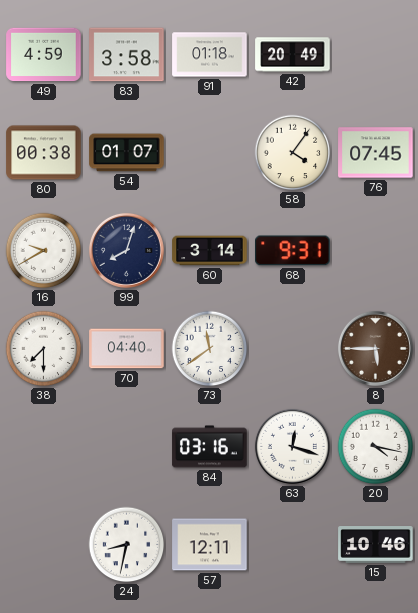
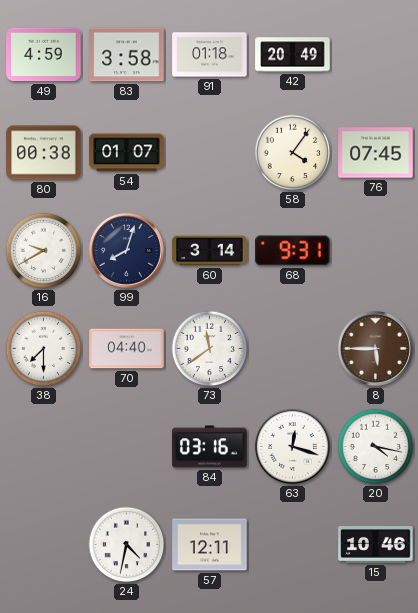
24: 8:32 -> 4:32 (127, 545)
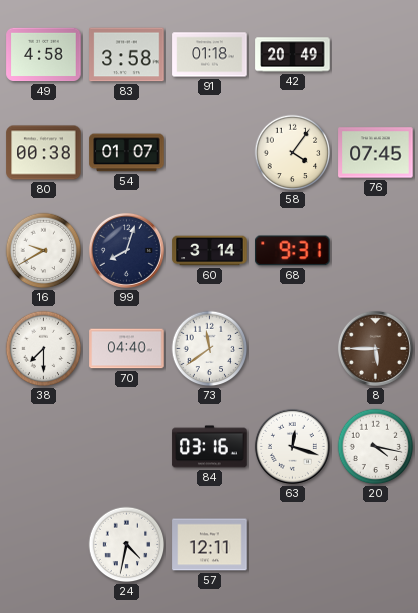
49: 4:59 -> 4:58 (44, 55)
15: 10:46 -> none (376, 545)
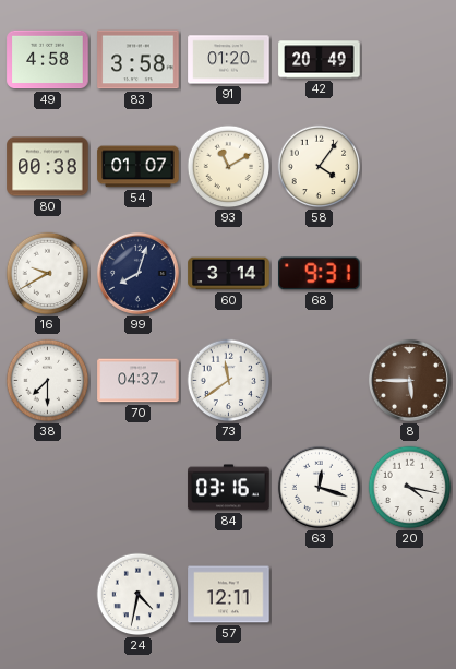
91: 01:18 -> 01:20 (229, 60)
93: none -> 11:10 (229, 167)
76: 07:45 -> none (376, 153)
70: 04:40 -> 04:37 (139, 381)
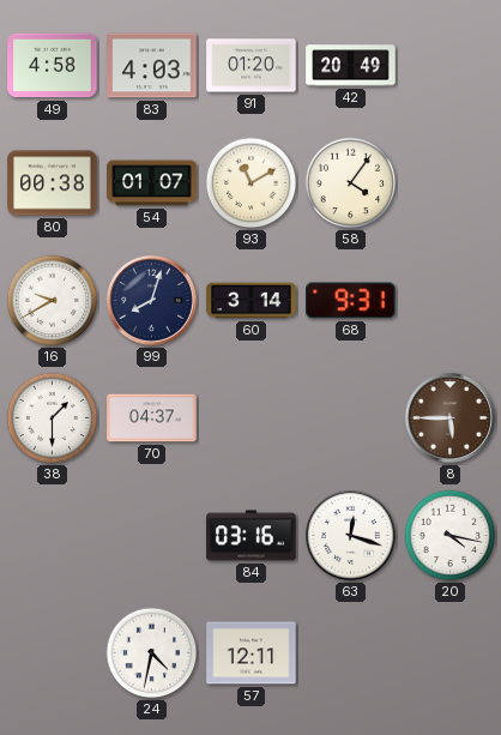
83: 3:58 -> 4:03 (152, 66)
38: 7:30 -> 1:30 (53, 418)
73: 11:39 -> none (229, 381)
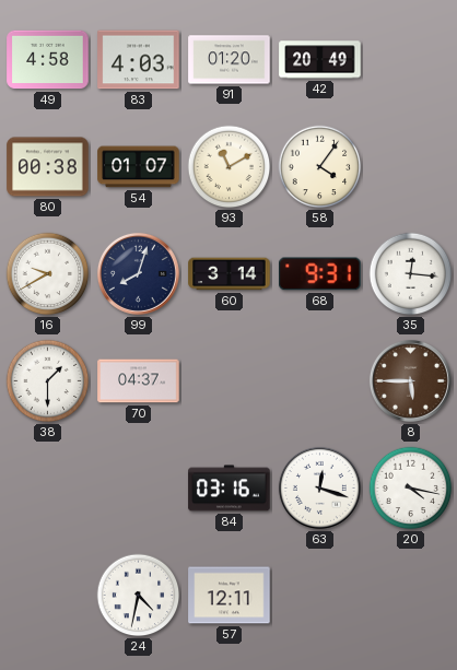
35: none -> 12:16 (411, 274)
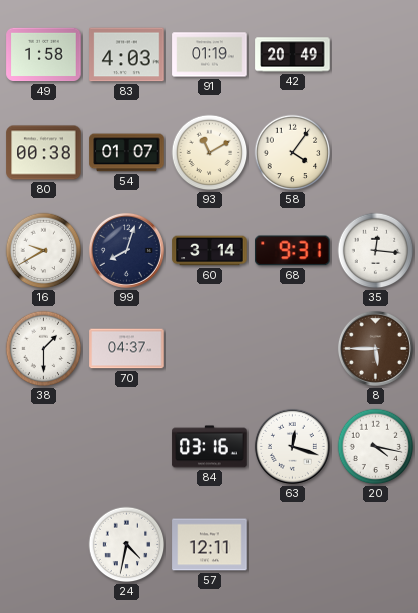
49: 4:58 -> 1:58 (44, 55)
91: 01:20 -> 01:19 (210, 55)
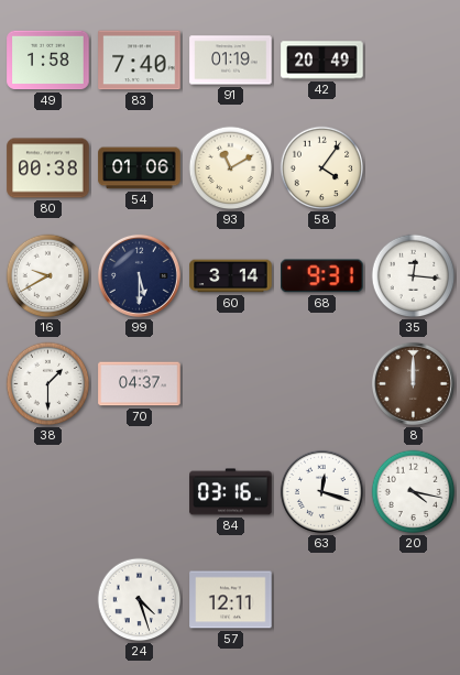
83: 4:03 -> 7:40 (140, 61)
54: 01:07 -> 01:06 (140, 168)
99: 8:03 -> 5:30 (139, 275)
8: 5:45 -> 12:00 (413, 383)
24: 4:32 -> 4:27 (140, 600)
